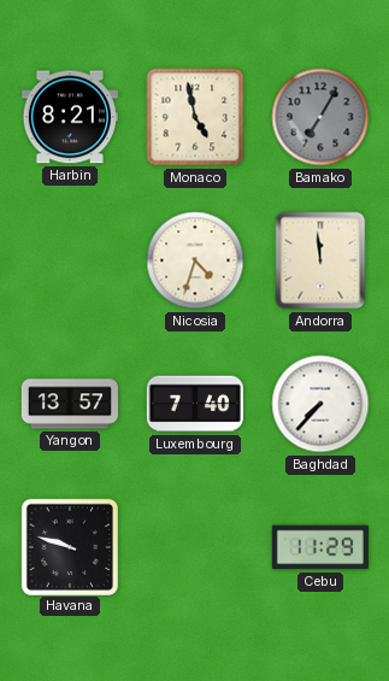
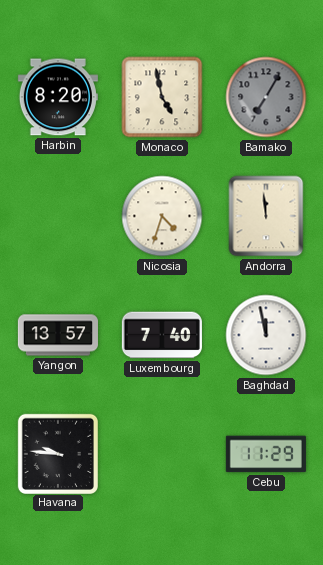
Harbin: 8:21 -> 8:20 (58, 97)
Baghdad: 7:37 -> 11:58 (266, 335)
Havana: 9:48 -> 9:46 (57, 453)
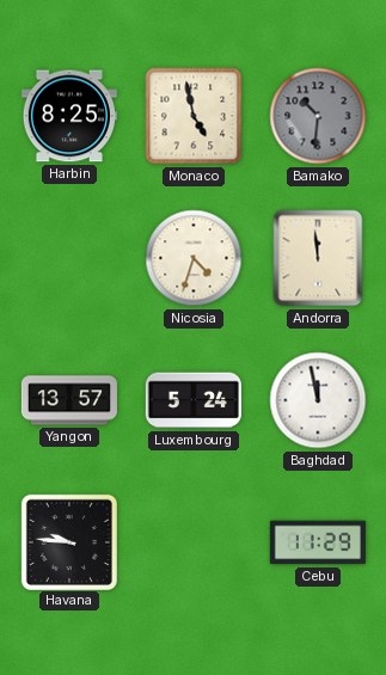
Harbin: 8:20 -> 8:25 (69, 116)
Bamako: 7:05 -> 10:31 (318, 116)
Luxembourg: 7:40 -> 5:24 (194, 400)
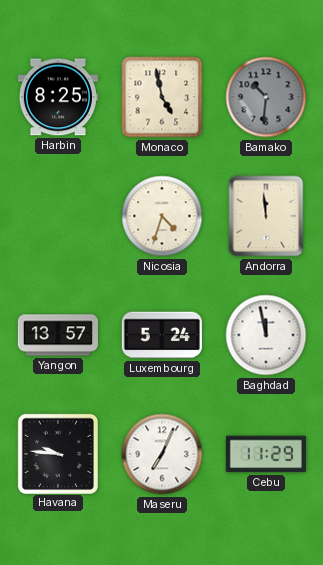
Maseru: none -> 7:04 (162, 454)
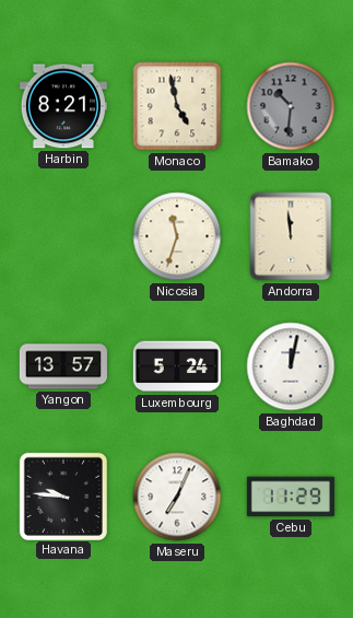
Harbin: 8:25 -> 8:21 (63, 106)
Nicosia: 4:33 -> 11:33 (177, 236)
Baghdad: 11:58 -> 12:02 (291, 366)
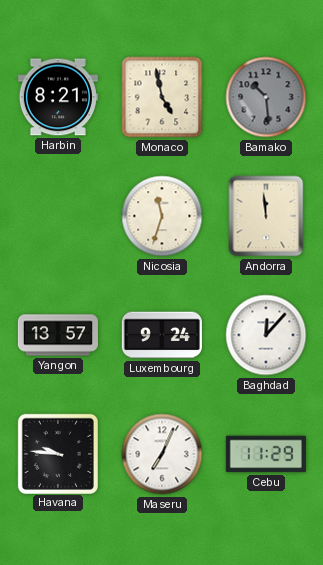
Bamako: 10:31 -> 10:29 (266, 97)
Luxembourg: 5:24 -> 9:24 (162, 335)
Baghdad: 12:02 -> 12:07 (266, 335)
